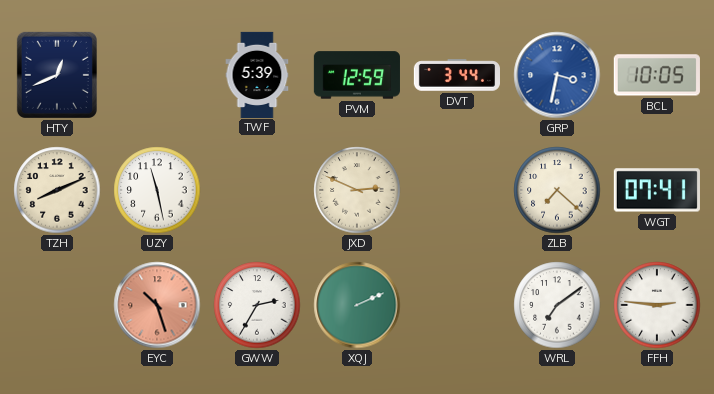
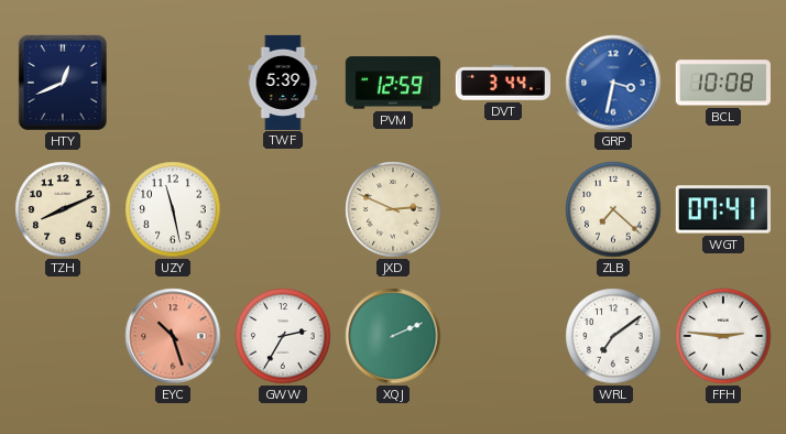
BCL: 10:05 -> 10:08 (723, 83)
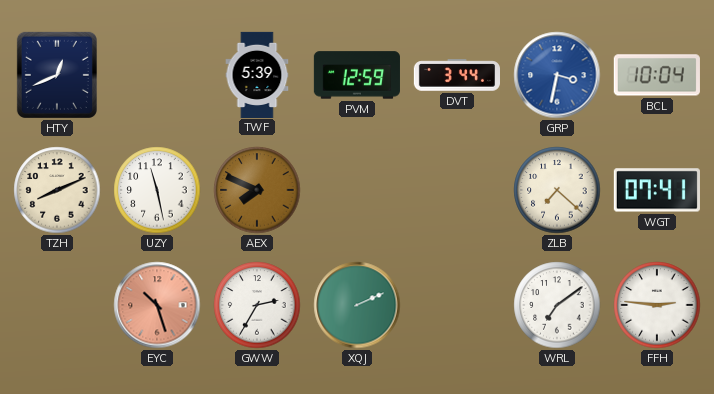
BCL: 10:08 -> 10:04 (657, 75)
AEX: none -> 7:49 (257, 190)
JXD: 2:49 -> none (393, 209)
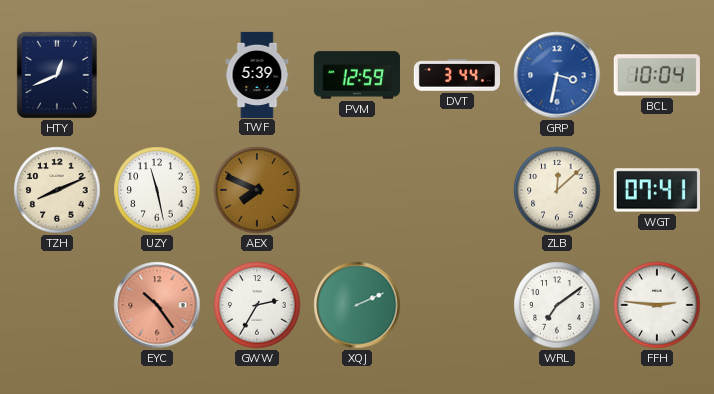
ZLB: 7:22 -> 12:08 (557, 190)
EYC: 10:27 -> 10:24 (157, 305)
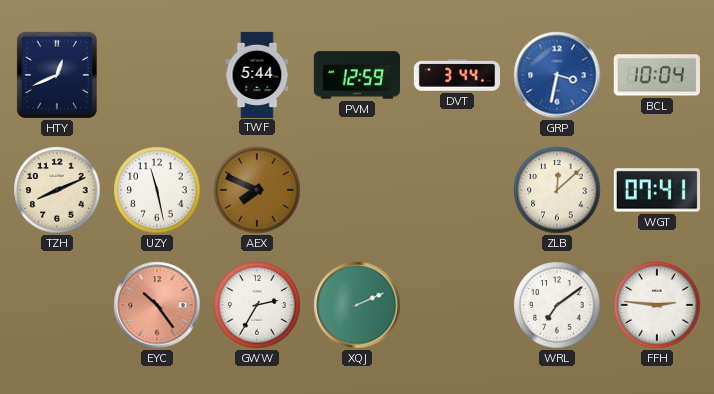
TWF: 5:39 -> 5:44 (257, 74)
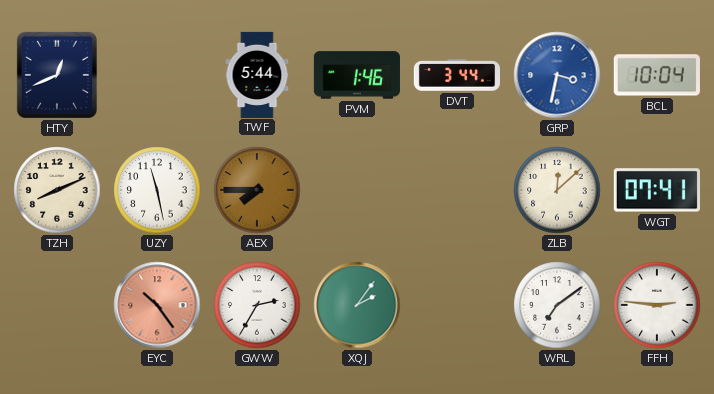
PVM: 12:59 -> 1:46 (357, 75)
AEX: 7:49 -> 7:45 (257, 190)
XQJ: 2:11 -> 2:06 (357, 305)
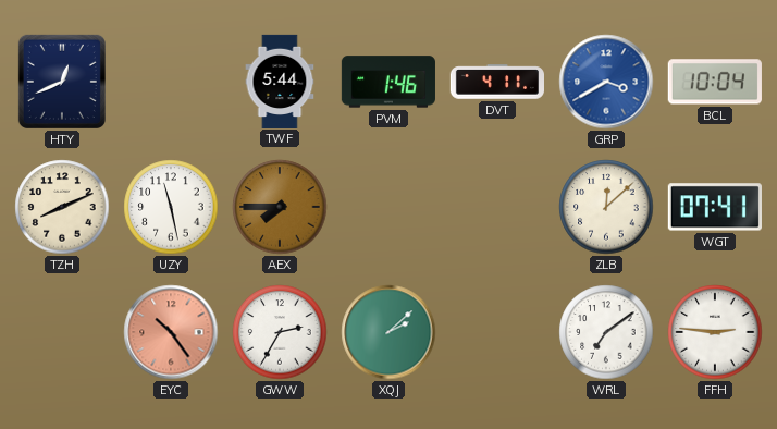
DVT: 3:44 -> 4:11 (496, 82)
GRP: 3:32 -> 3:40 (606, 82)
XQJ: 2:06 -> 2:08 (388, 332)
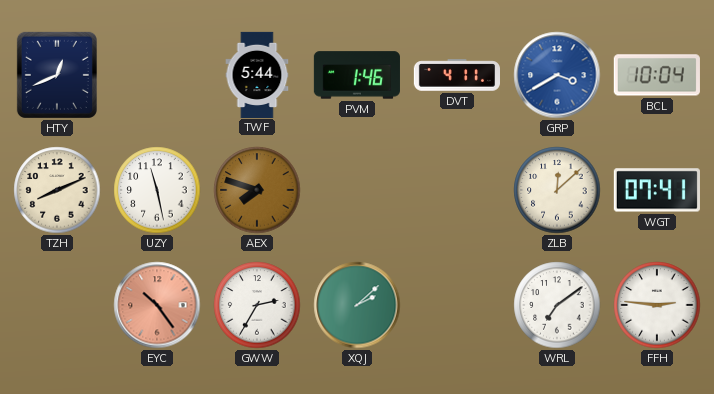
AEX: 7:45 -> 7:48 (257, 190)
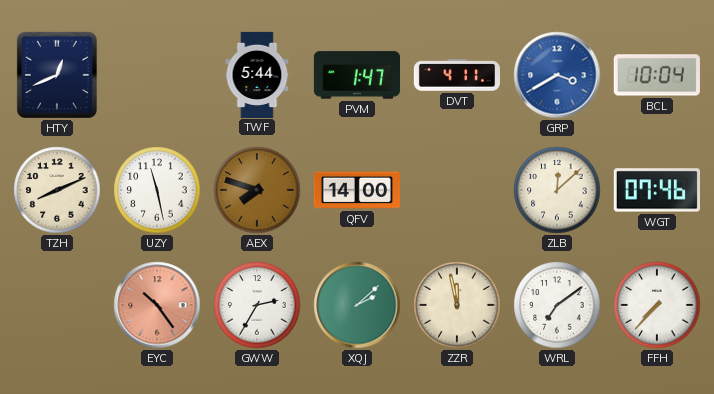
PVM: 1:46 -> 1:47 (357, 75)
QFV: none -> 14:00 (357, 190)
WGT: 07:41 -> 07:46 (657, 190)
ZZR: none -> 11:58 (457, 305)
FFH: 2:46 -> 7:37 (657, 305)
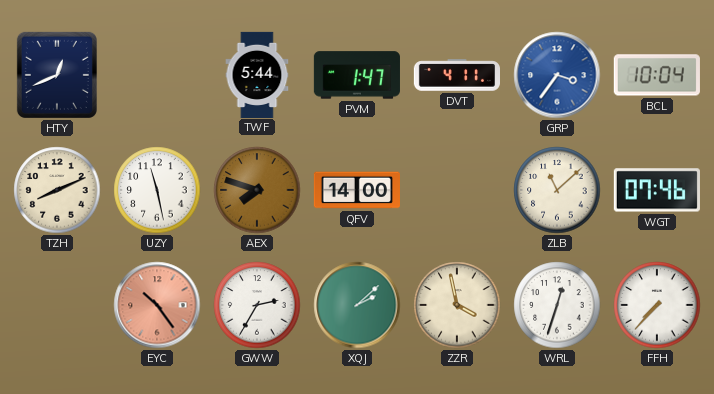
GRP: 3:40 -> 3:36 (557, 75)
ZLB: 12:08 -> 11:08 (557, 190)
ZZR: 11:58 -> 3:58 (457, 305)
WRL: 7:09 -> 12:33 (557, 305)
